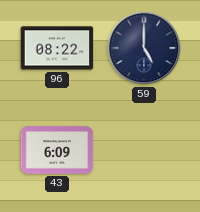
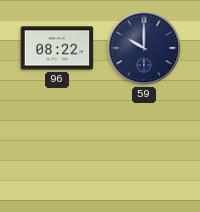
59: 5:00 -> 10:00 (144, 48)
43: 6:09 -> none (57, 150)
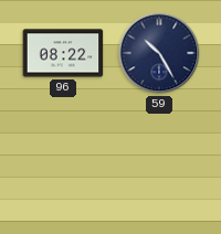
59: 10:00 -> 10:25 (159, 53)
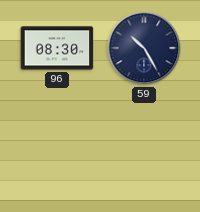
96: 08:22 -> 08:30 (57, 48)
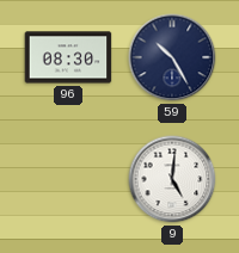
9: none -> 5:01 (172, 179)
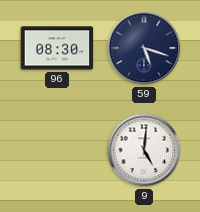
59: 10:25 -> 5:18 (144, 48)
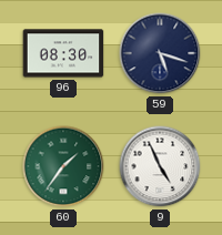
60: none -> 1:36 (63, 166)
9: 5:01 -> 4:56 (160, 166)
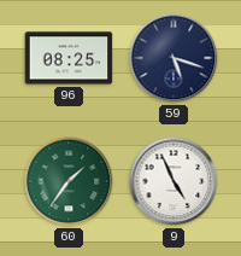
96: 08:30 -> 08:25 (69, 58)
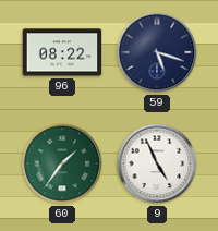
96: 08:25 -> 08:22 (62, 52)
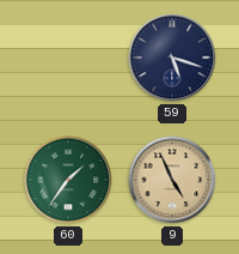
96: 08:22 -> none (62, 52)
9 dial: white -> champagne (172, 180)
